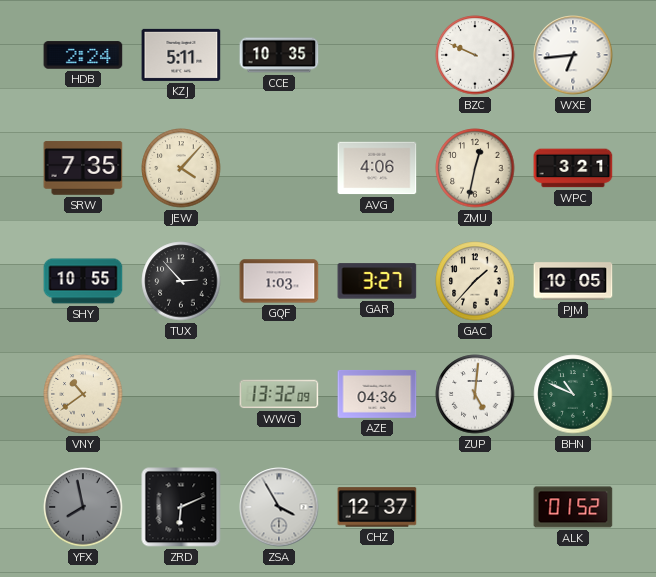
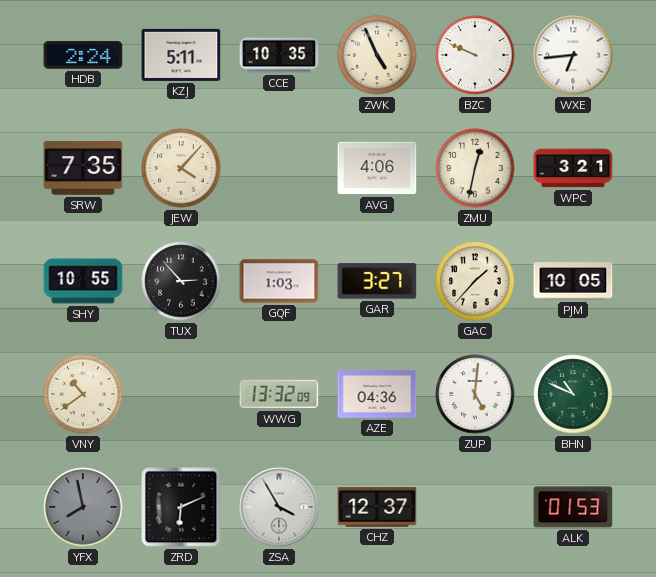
ZWK: none -> 4:56 (377, 55)
ALK: 01:52 -> 01:53 (573, 507)
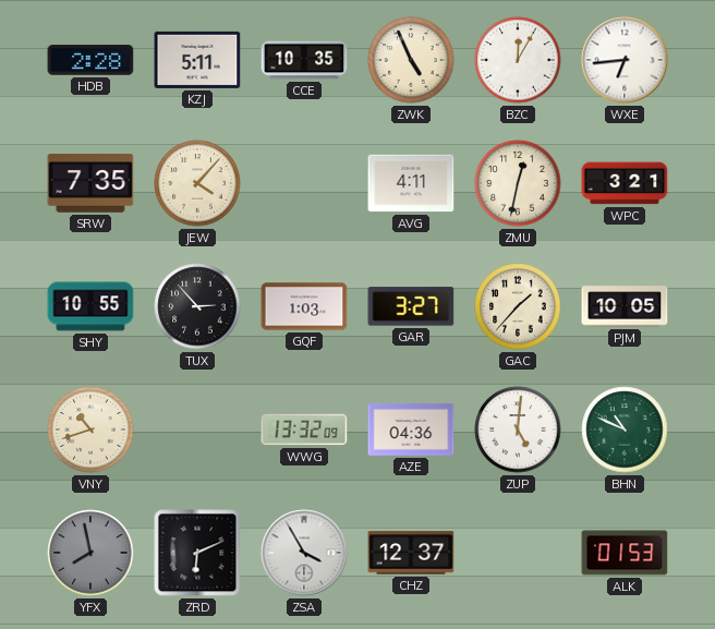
HDB: 2:24 -> 2:28 (90, 60)
BZC: 9:49 -> 12:05 (518, 60)
AVG: 4:06 -> 4:11 (411, 183)
VNY: 10:39 -> 10:42 (90, 430)
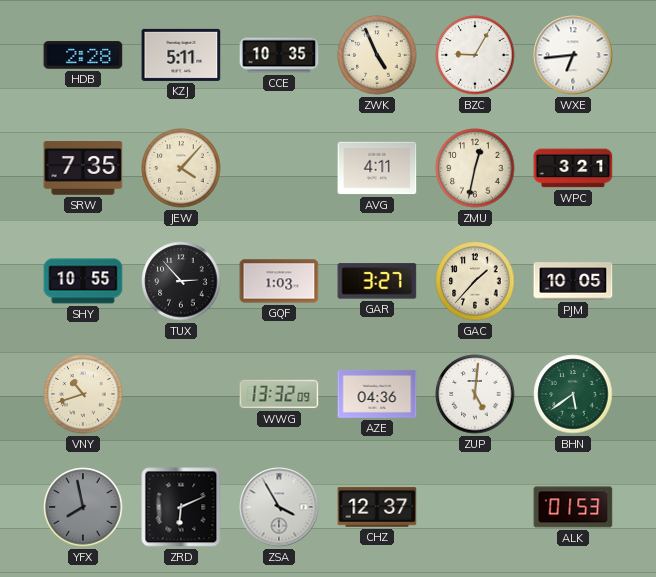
BZC: 12:05 -> 9:05 (475, 55)
BHN: 10:49 -> 5:39 (573, 394)
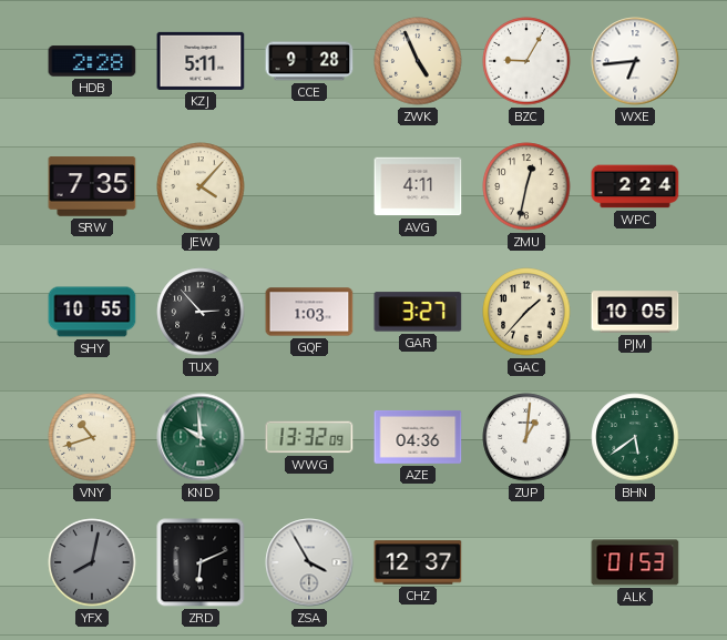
CCE: 10:35 -> 9:28 (309, 61)
WPC: 3:21 -> 2:24 (635, 186)
KND: none -> 9:59 (201, 437)
ZUP: 5:01 -> 1:01 (526, 437)
YFX: 7:58 -> 8:02 (92, 562)
